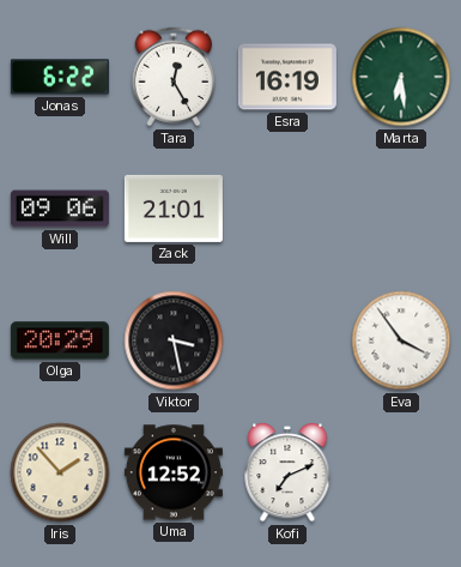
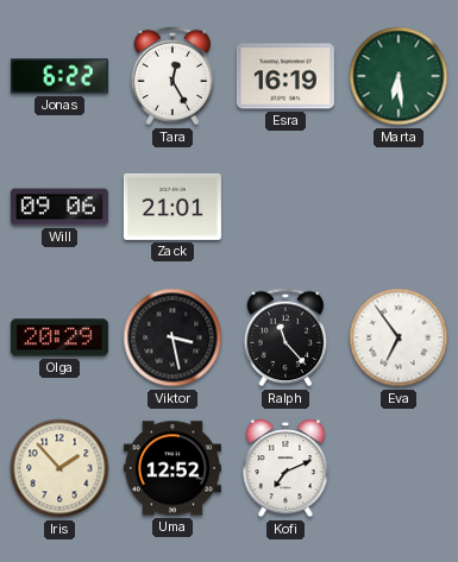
Ralph: none -> 11:23 (286, 337)
Eva: 3:54 -> 6:54 (399, 337)
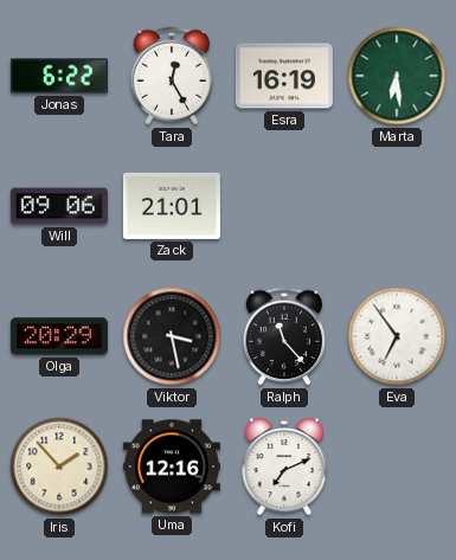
Uma: 12:52 -> 12:16 (172, 466)
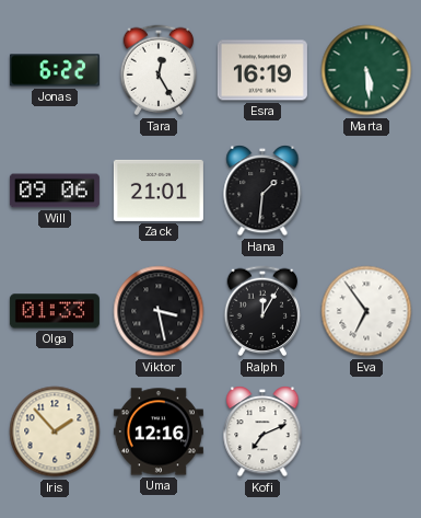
Marta: 6:29 -> 5:29 (366, 70)
Hana: none -> 1:31 (262, 192)
Olga: 20:29 -> 01:33 (55, 311)
Ralph: 11:23 -> 12:05 (262, 311)
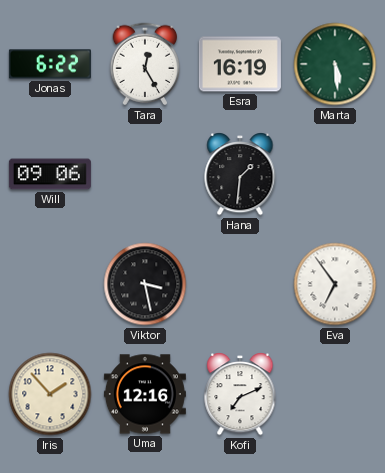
Zack: 21:01 -> none (159, 191)
Olga: 01:33 -> none (55, 311)
Ralph: 12:05 -> none (262, 311)
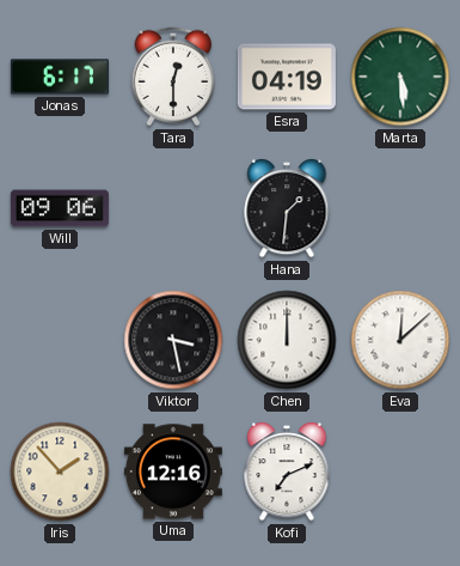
Jonas: 6:22 -> 6:17 (60, 77)
Tara: 12:25 -> 12:30 (173, 77)
Esra: 16:19 -> 04:19 (287, 77)
Chen: none -> 12:00 (287, 340)
Eva: 6:54 -> 12:08 (400, 340)
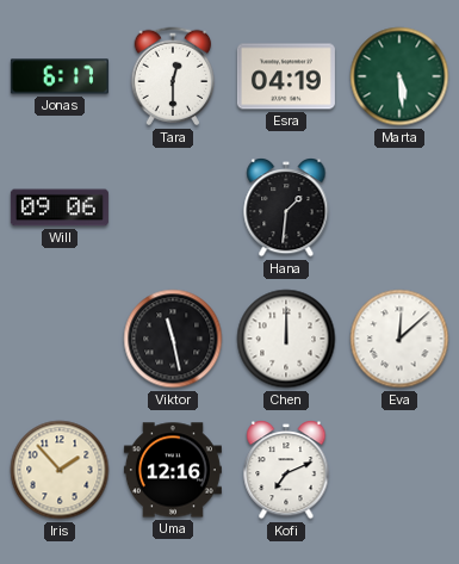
Viktor: 3:28 -> 11:28 (173, 339)
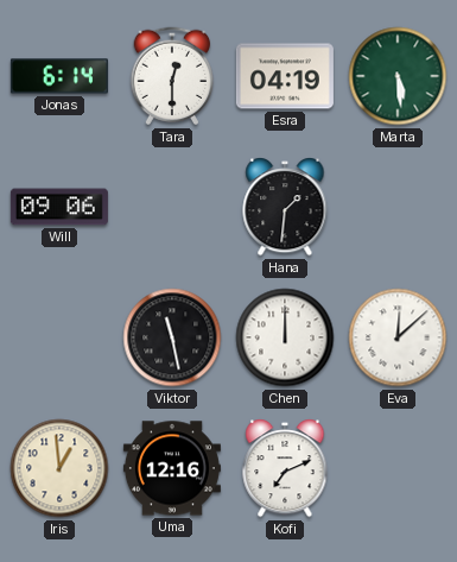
Jonas: 6:17 -> 6:14 (59, 76)
Iris: 1:53 -> 12:59 (59, 468)
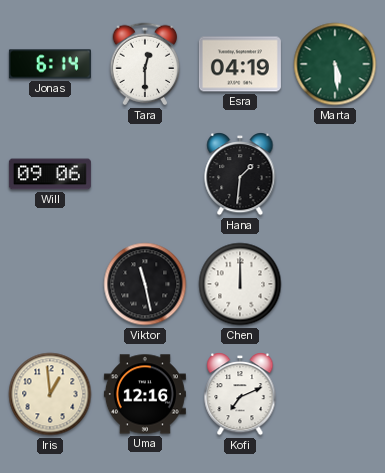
Eva: 12:08 -> none (398, 337)
